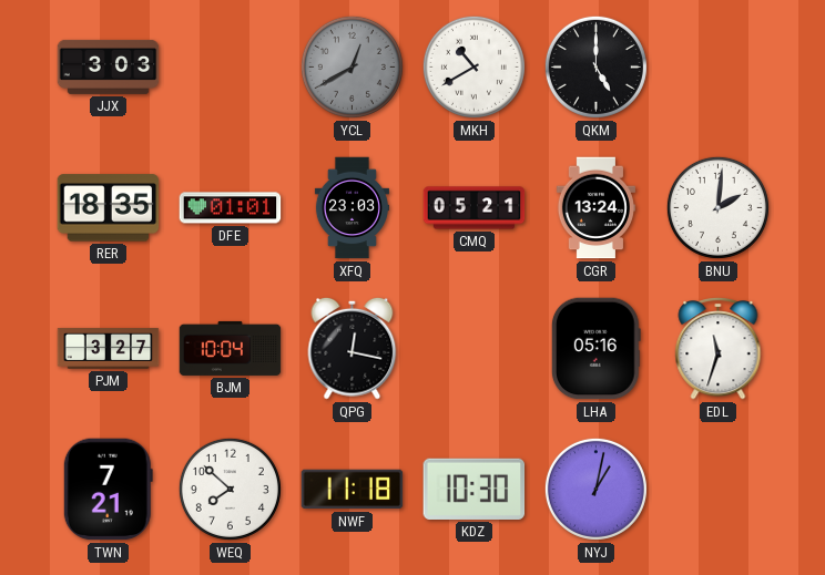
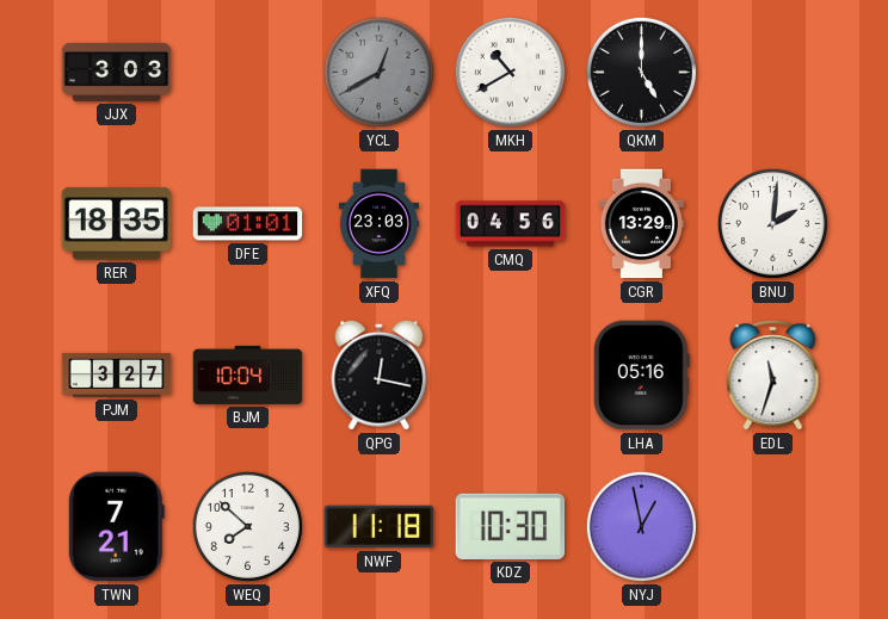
CMQ: 05:21 -> 04:56 (511, 224)
CGR: 13:24 -> 13:29 (641, 224)
NYJ: 1:02 -> 12:58 (641, 526)
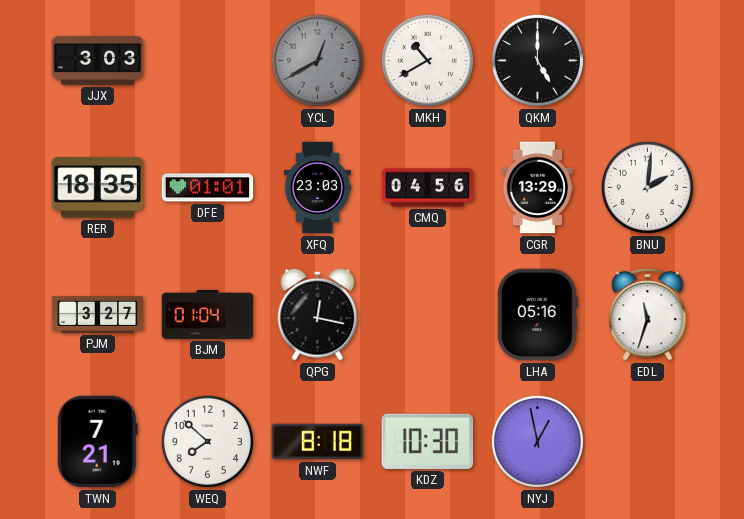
BJM: 10:04 -> 01:04 (208, 314)
NWF: 11:18 -> 8:18 (318, 442)
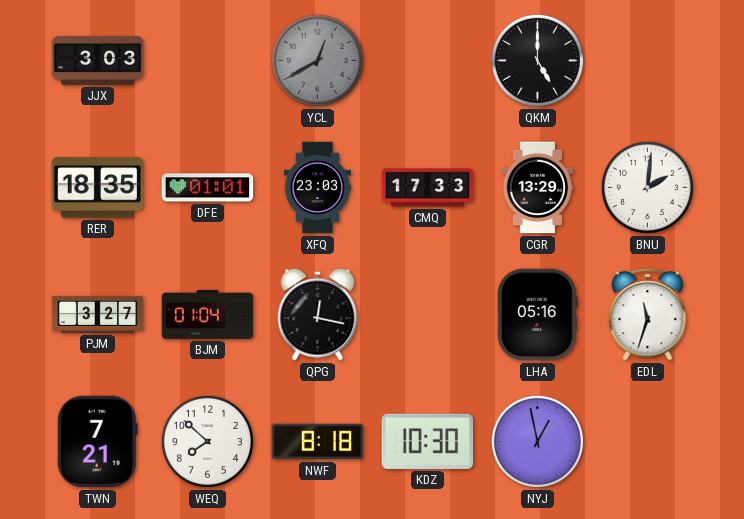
MKH: 10:40 -> none (427, 60)
CMQ: 04:56 -> 17:33 (428, 188)
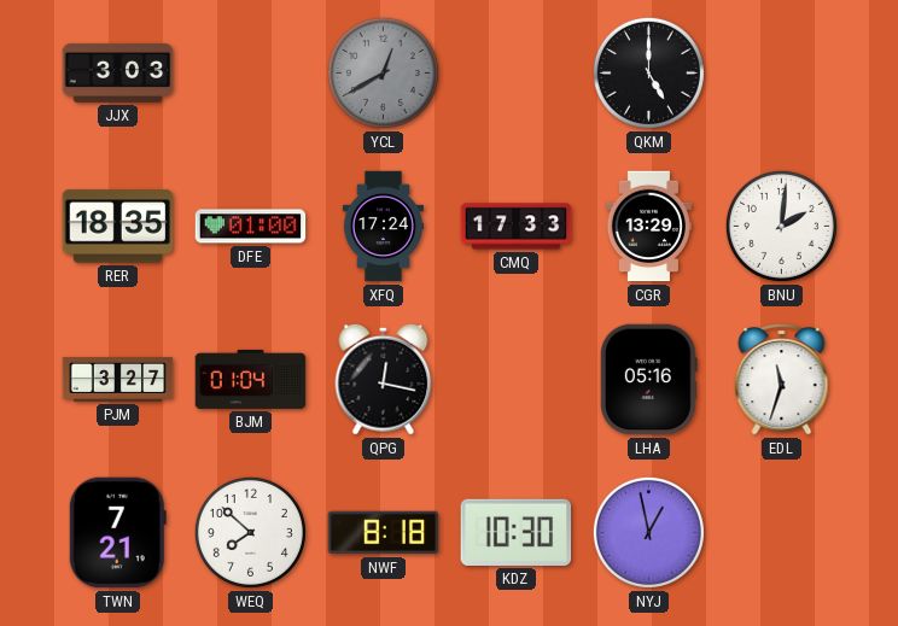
DFE: 01:01 -> 01:00 (251, 227)
XFQ: 23:03 -> 17:24 (383, 227)
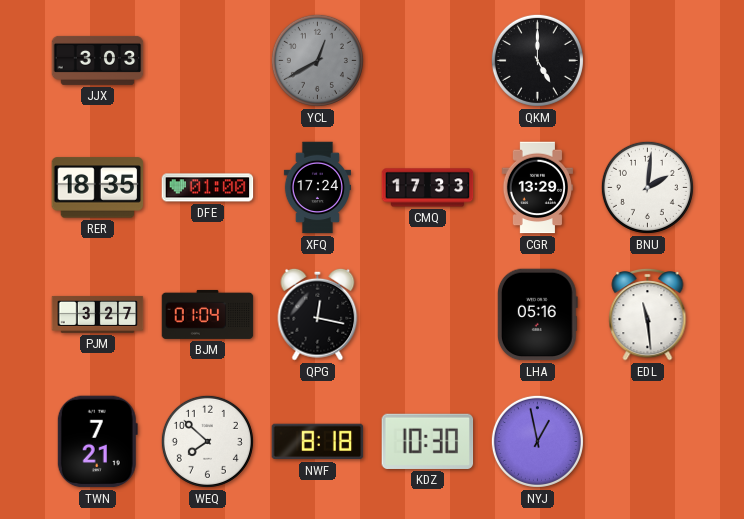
EDL: 11:33 -> 11:29 (648, 314)
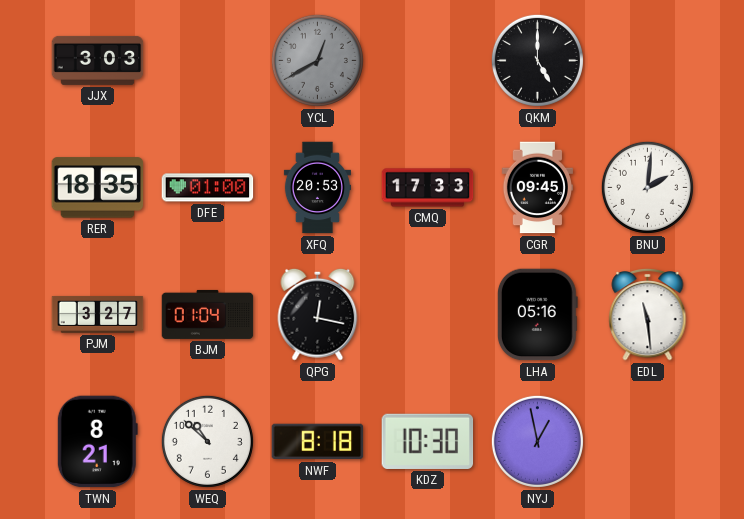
XFQ: 17:24 -> 20:53 (317, 188)
CGR: 13:29 -> 09:45 (537, 188)
TWN: 7:21 -> 8:21 (97, 442)
WEQ: 7:52 -> 10:52 (207, 441)
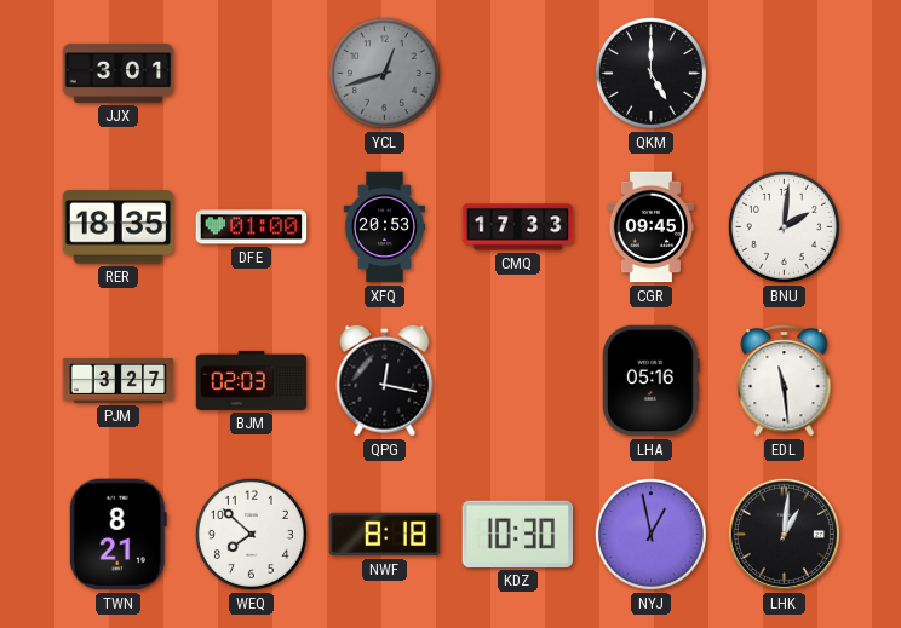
JJX: 3:03 -> 3:01 (119, 73)
YCL: 12:40 -> 12:42 (384, 73)
BJM: 01:04 -> 02:03 (252, 380)
WEQ: 10:52 -> 7:52 (251, 534)
LHK: none -> 1:01 (784, 534)
